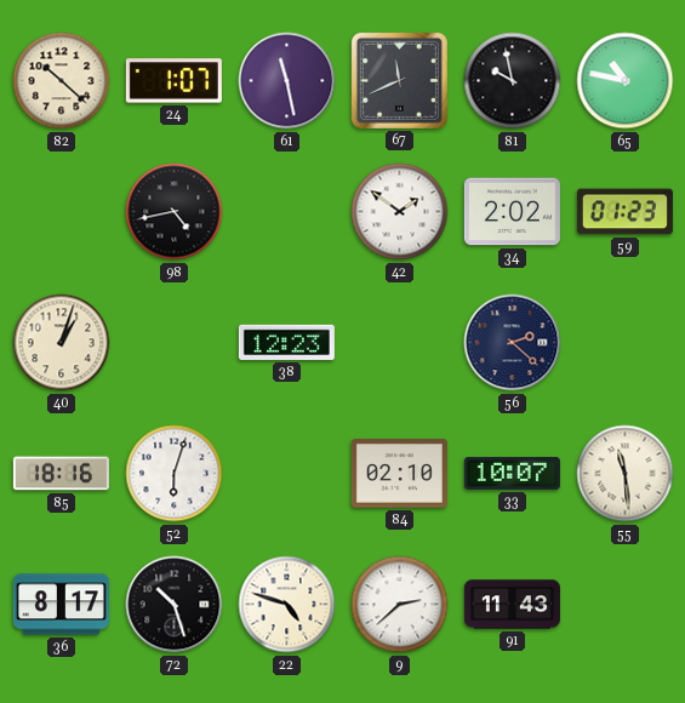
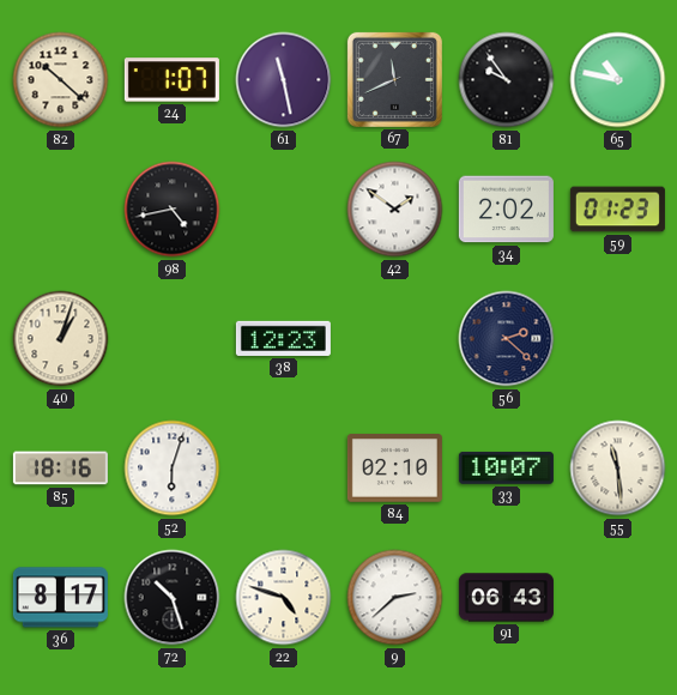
81: 9:58 -> 9:54 (507, 80)
91: 11:43 -> 06:43 (506, 598)
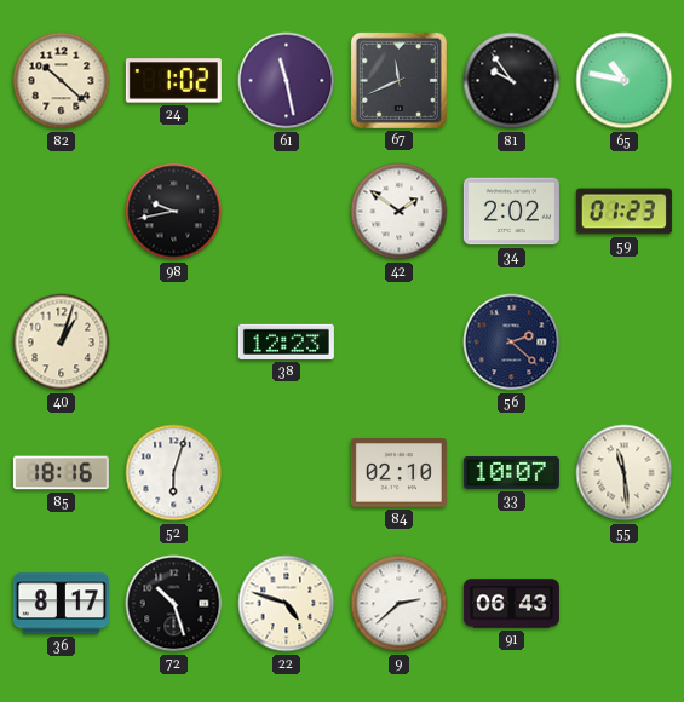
24: 1:07 -> 1:02 (173, 81)
98: 4:43 -> 9:43 (174, 212)
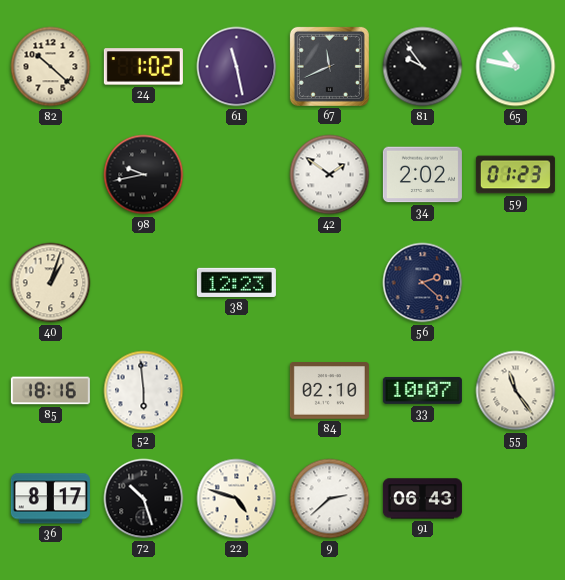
52: 6:03 -> 5:59 (144, 391)
55: 11:29 -> 11:24 (516, 391)
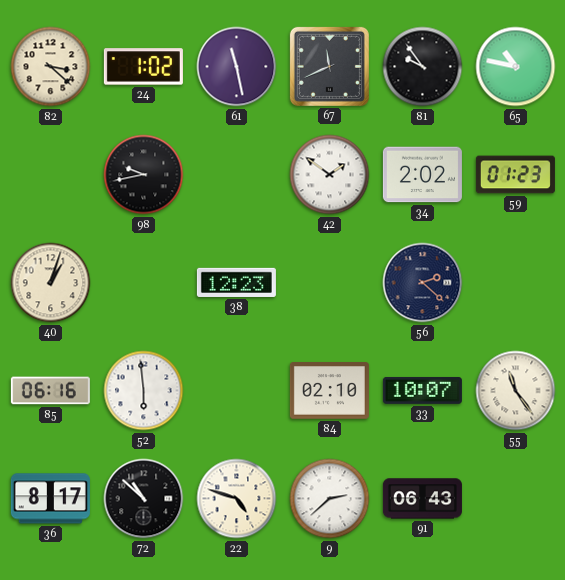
82: 10:22 -> 3:22 (51, 67)
85: 18:16 -> 06:16 (50, 391)
72: 10:27 -> 10:52 (144, 499)
